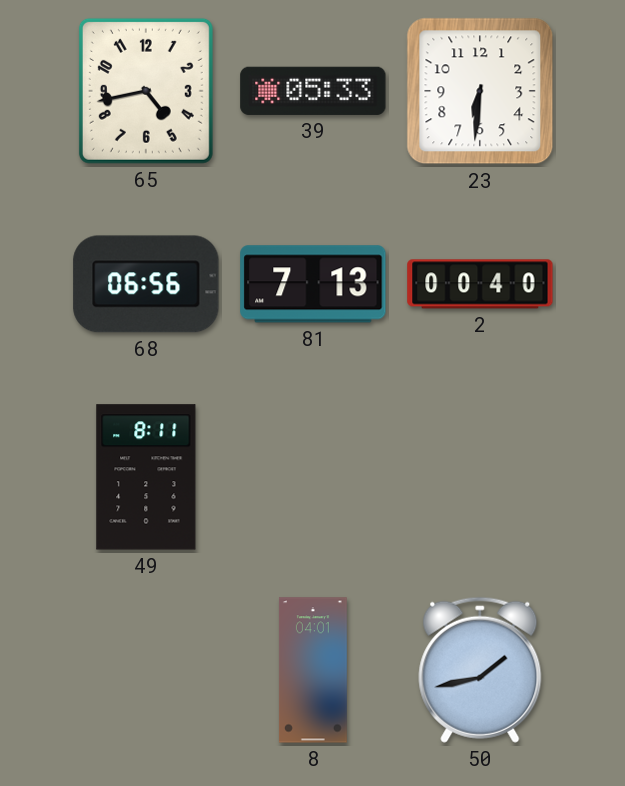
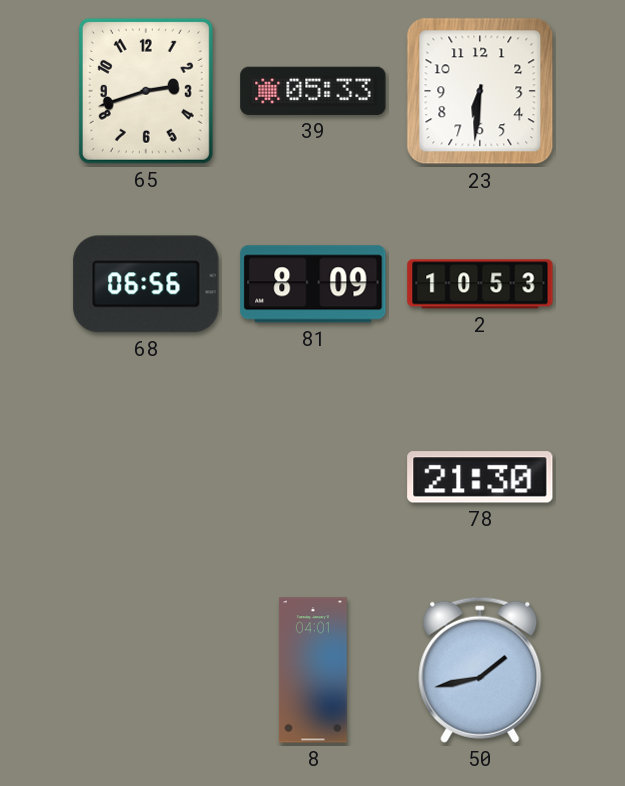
65: 4:43 -> 2:42 (146, 91)
81: 7:13 -> 8:09 (313, 284)
2: 00:40 -> 10:53 (480, 284)
49: 8:11 -> none (146, 477)
78: none -> 21:30 (480, 477)
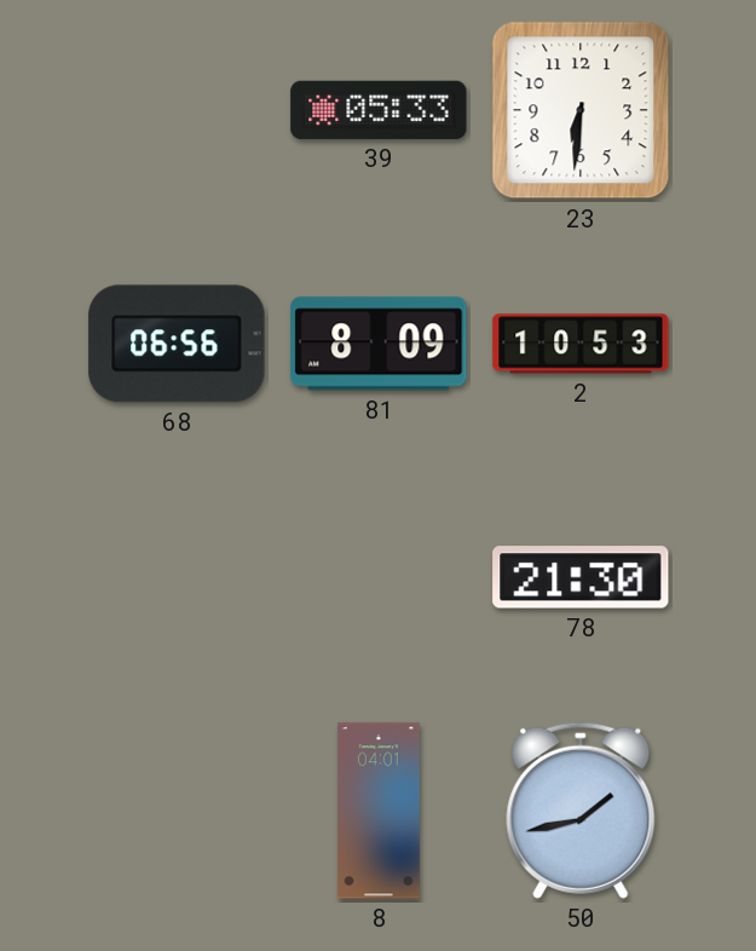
65: 2:42 -> none (146, 91)
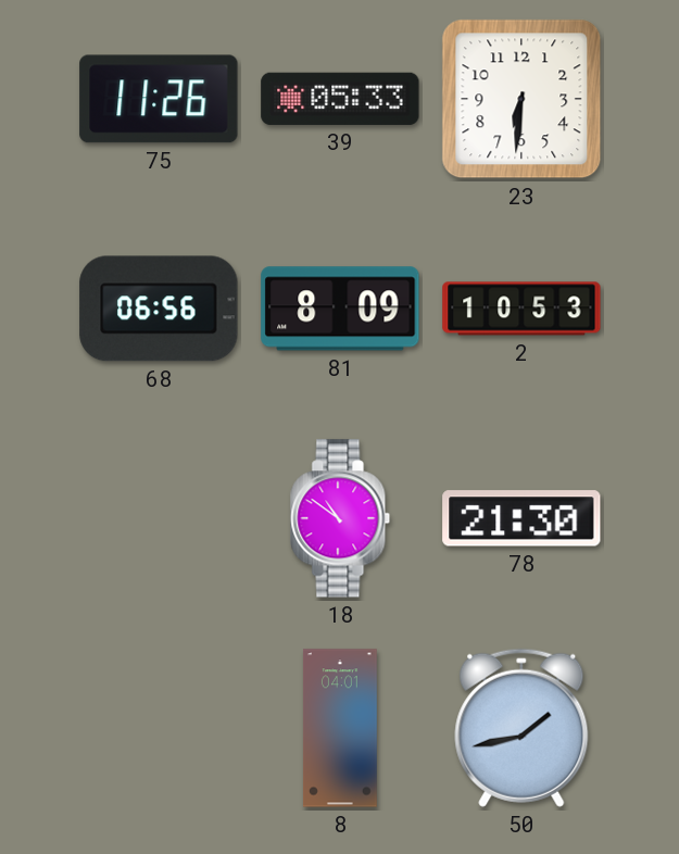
75: none -> 11:26 (159, 99)
18: none -> 10:51 (340, 518)
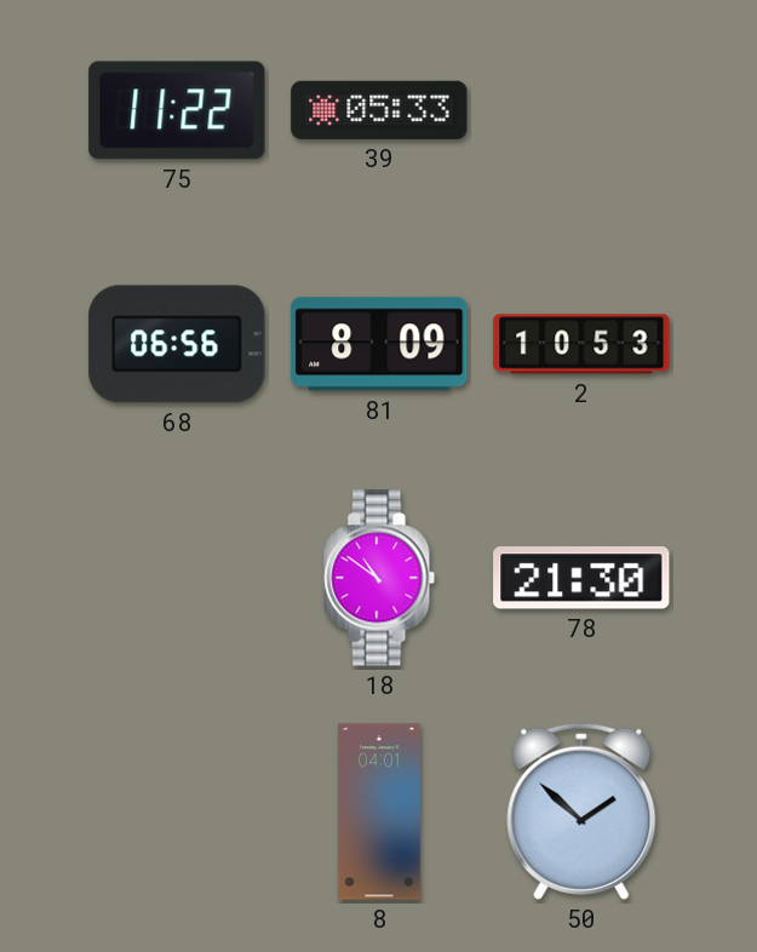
75: 11:26 -> 11:22 (177, 110)
23: 6:31 -> none (521, 99)
50: 1:43 -> 1:52 (581, 812)
